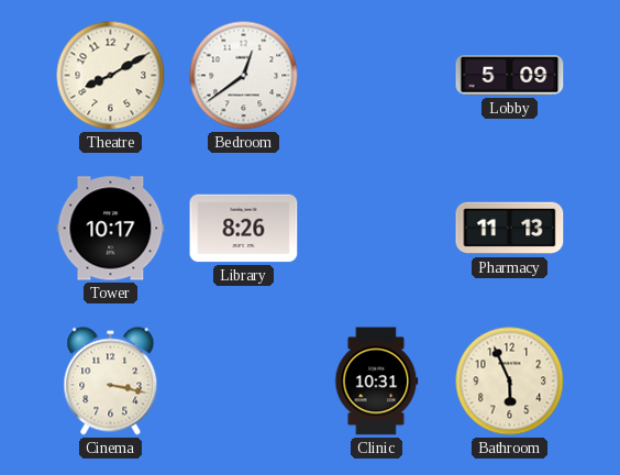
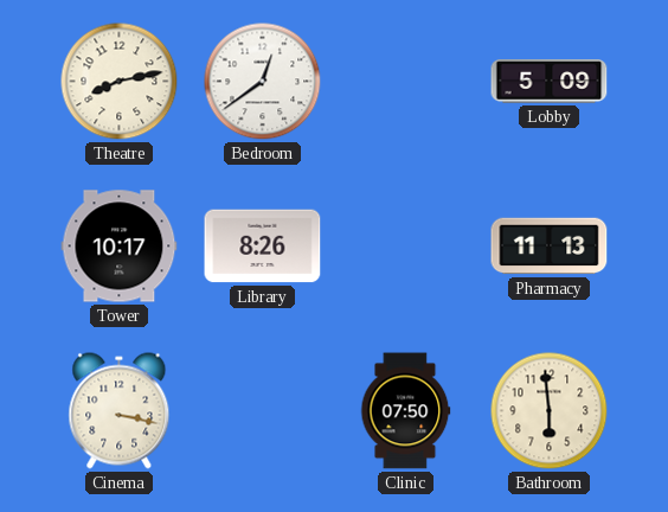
Theatre: 8:10 -> 8:13 (120, 82)
Clinic: 10:31 -> 07:50 (406, 411)
Bathroom: 5:56 -> 5:59 (550, 411)
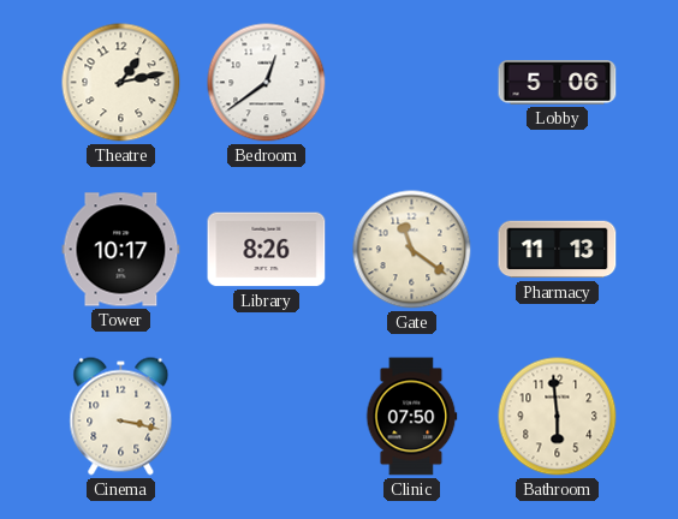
Theatre: 8:13 -> 1:13 (121, 83)
Lobby: 5:09 -> 5:06 (558, 83)
Gate: none -> 11:21 (412, 250)
